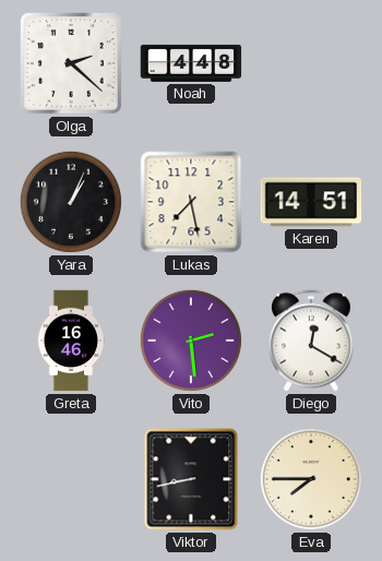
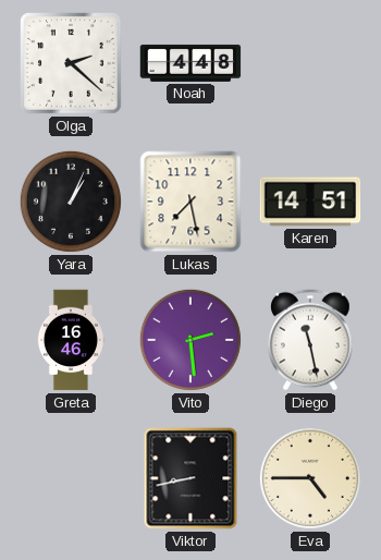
Diego: 12:20 -> 11:28 (310, 340)
Eva: 7:45 -> 4:45 (310, 478)
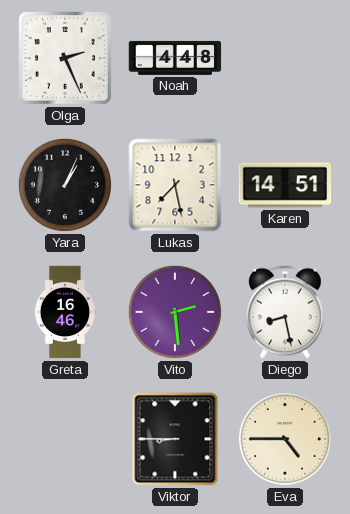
Olga: 2:22 -> 2:26 (66, 59)
Diego: 11:28 -> 8:28 (285, 312)
Viktor: 8:43 -> 8:45 (175, 439)
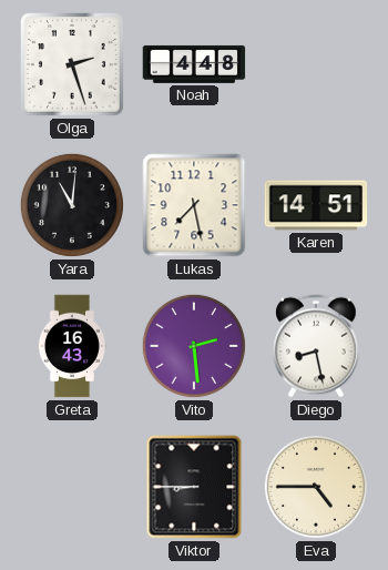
Olga: 2:26 -> 2:27 (73, 65)
Yara: 1:04 -> 11:01 (72, 205)
Greta: 16:46 -> 16:43 (72, 346)
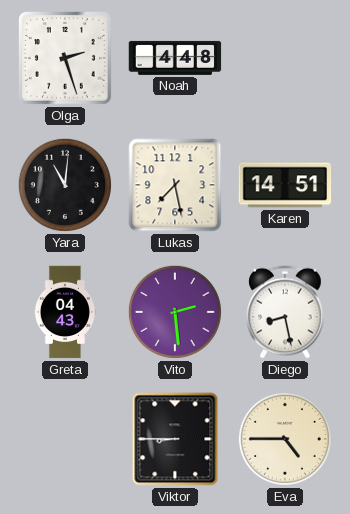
Greta: 16:43 -> 04:43 (65, 312)
